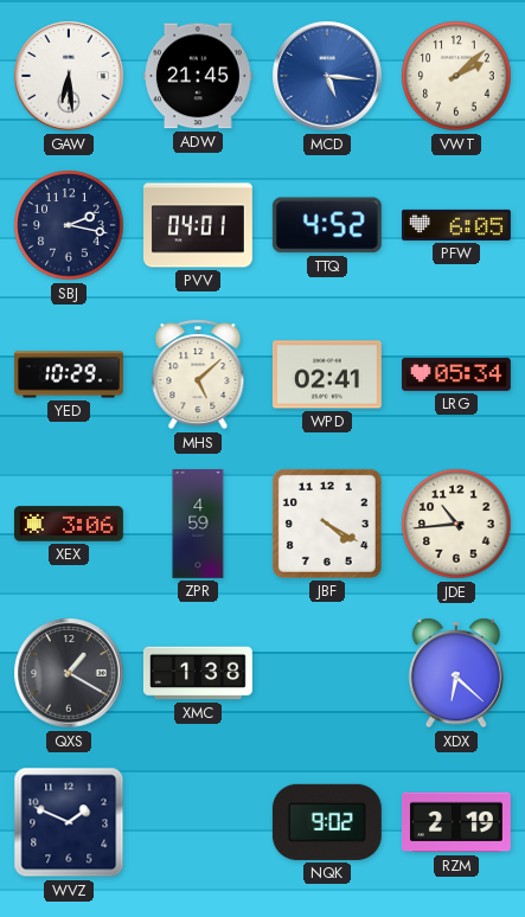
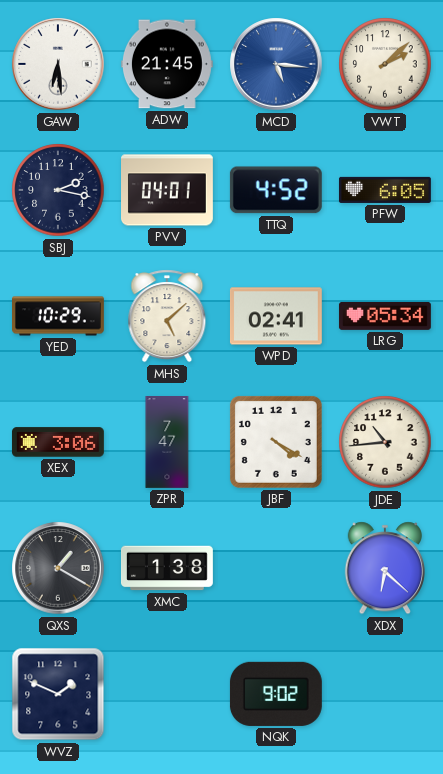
ZPR: 4:59 -> 7:47 (167, 443)
RZM: 2:19 -> none (457, 822)
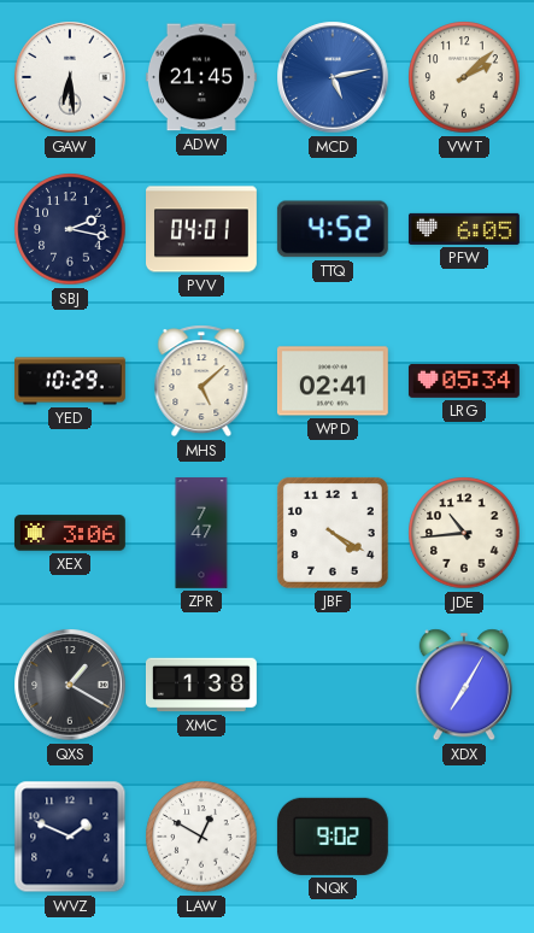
MCD: 5:16 -> 5:13 (333, 77)
XDX: 6:22 -> 7:05 (464, 685)
LAW: none -> 12:50 (201, 837)
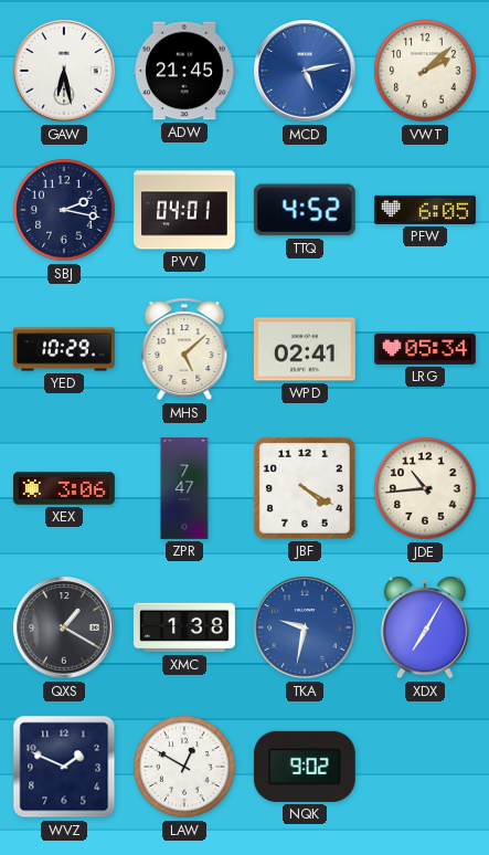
GAW: 6:29 -> 6:28 (64, 71)
TKA: none -> 9:32 (305, 627)
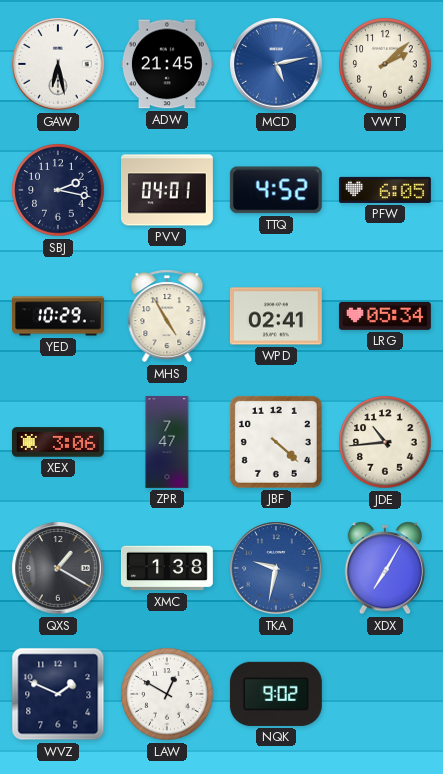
MHS: 5:08 -> 4:55 (167, 316)
JBF: 4:20 -> 4:22 (276, 442)
